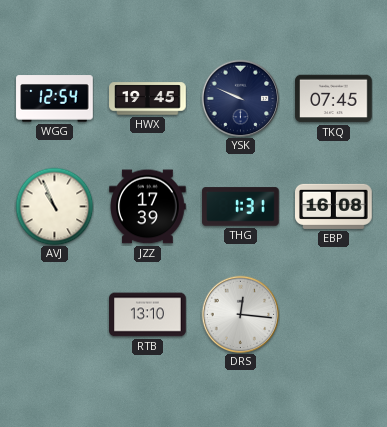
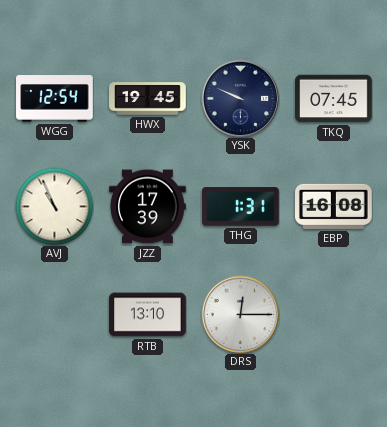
DRS: 12:16 -> 12:15 (240, 314)
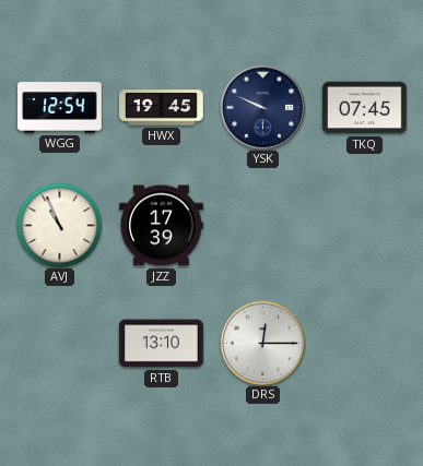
THG: 1:31 -> none (241, 207)
EBP: 16:08 -> none (334, 206)
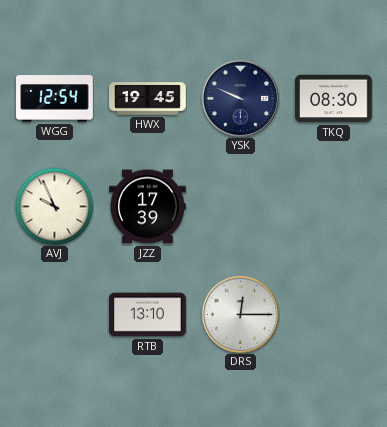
TKQ: 07:45 -> 08:30 (334, 99)
AVJ: 10:56 -> 9:56 (54, 206)
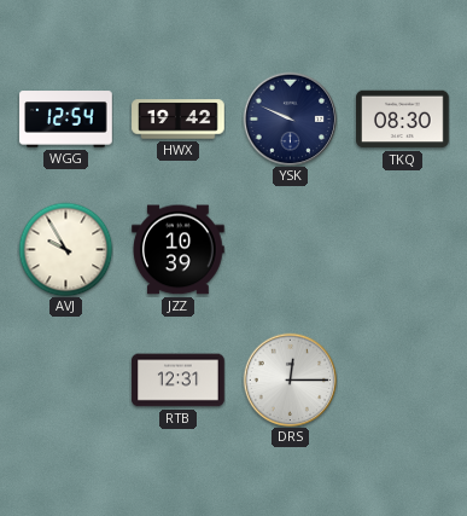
HWX: 19:45 -> 19:42 (179, 120)
AVJ: 9:56 -> 9:55 (65, 249)
JZZ: 17:39 -> 10:39 (179, 250)
RTB: 13:10 -> 12:31 (179, 381)
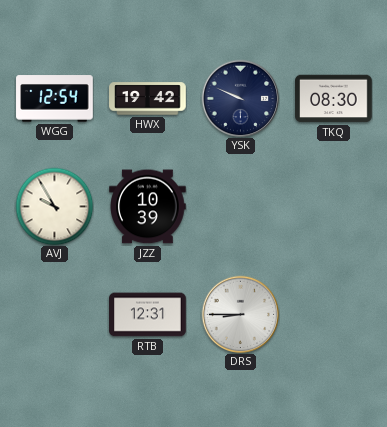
DRS: 12:15 -> 8:45 (240, 314)
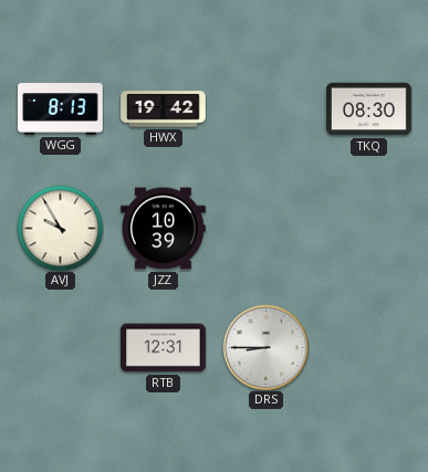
WGG: 12:54 -> 8:13 (61, 109)
YSK: 9:49 -> none (240, 98)
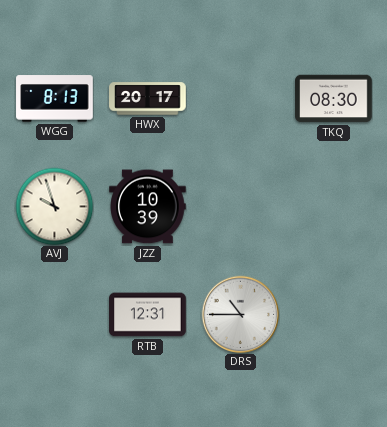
HWX: 19:42 -> 20:17 (148, 99)
AVJ: 9:55 -> 9:57 (54, 206)
DRS: 8:45 -> 10:45 (240, 314)
